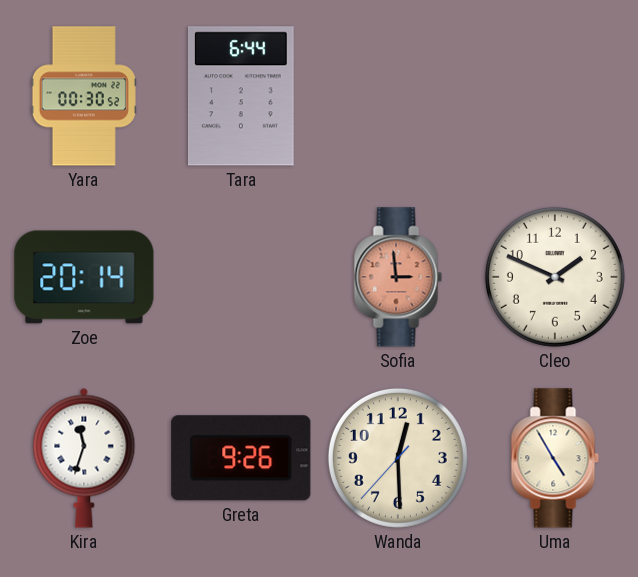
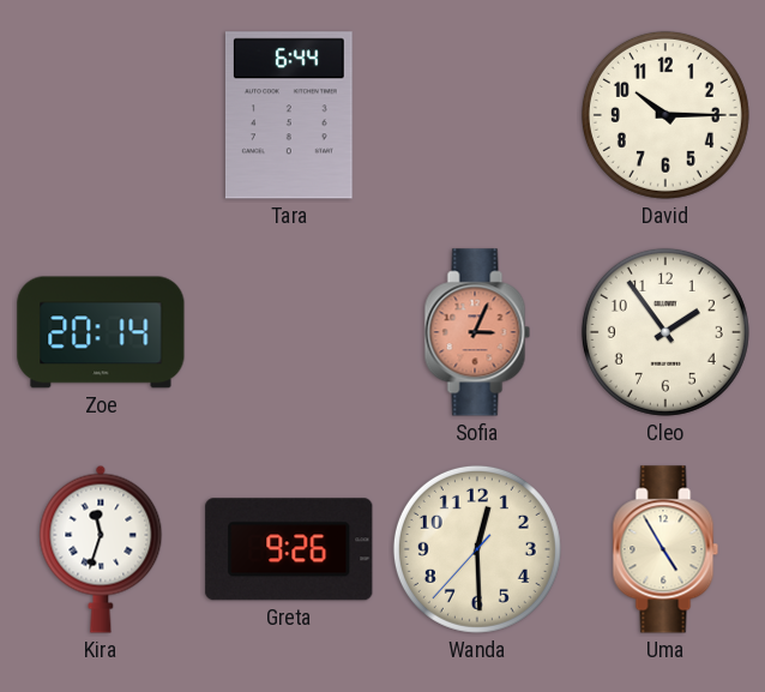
Yara: 00:30 -> none (84, 96)
David: none -> 10:15 (665, 115)
Sofia: 2:59 -> 3:04 (477, 332)
Cleo: 1:49 -> 1:54 (665, 332)
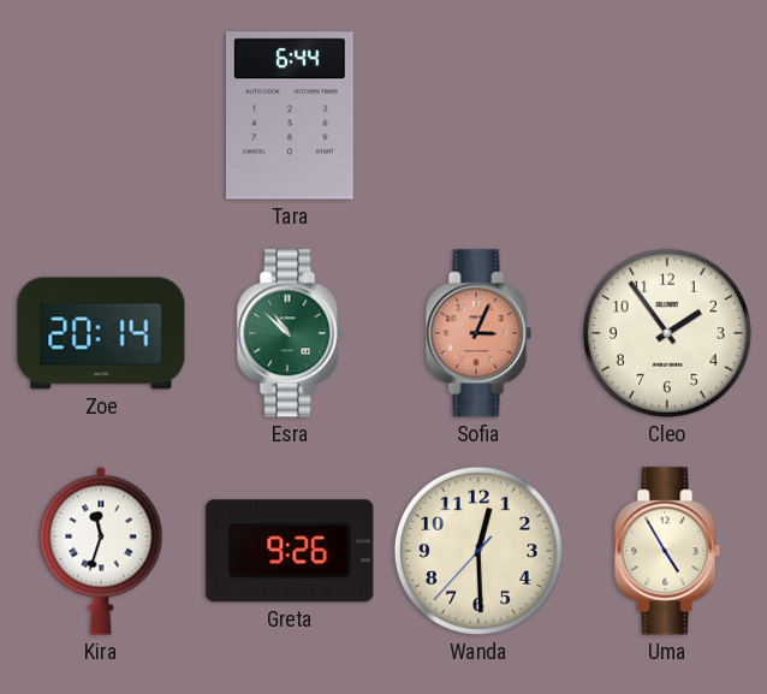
David: 10:15 -> none (665, 115)
Esra: none -> 10:52 (290, 333)
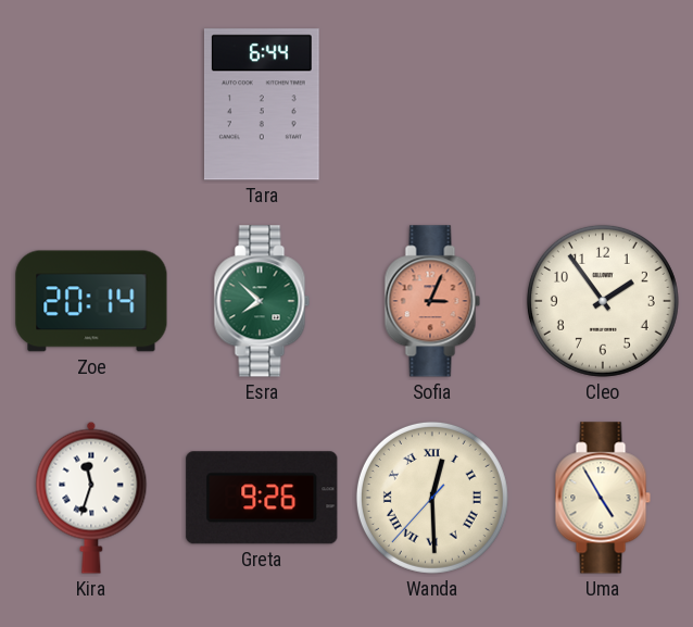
Esra: 10:52 -> 7:52 (262, 301)
Wanda numerals: Arabic -> Roman (432, 498)
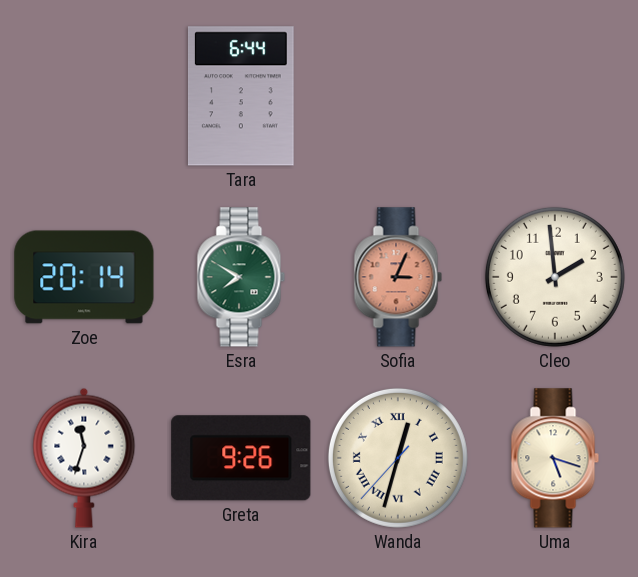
Esra: 7:52 -> 7:50 (241, 277)
Cleo: 1:54 -> 1:59 (555, 277)
Wanda: 12:29 -> 12:32 (398, 458)
Uma: 4:55 -> 5:18 (555, 458)
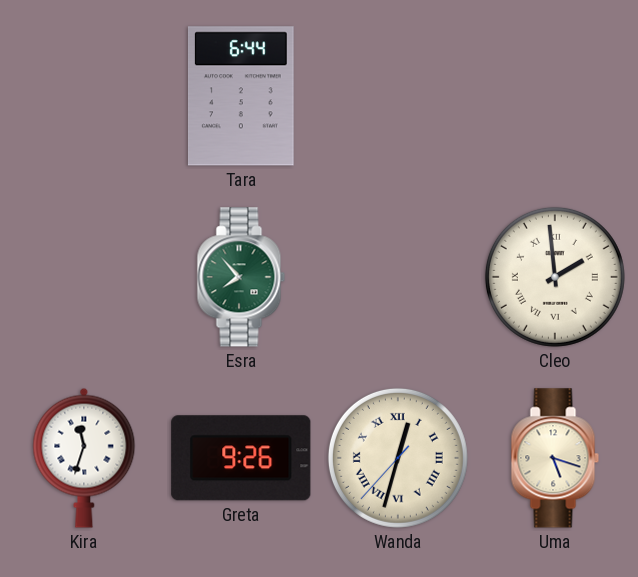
Zoe: 20:14 -> none (84, 277)
Esra: 7:50 -> 7:53 (241, 277)
Sofia: 3:04 -> none (398, 277)
Cleo numerals: Arabic -> Roman (555, 277)
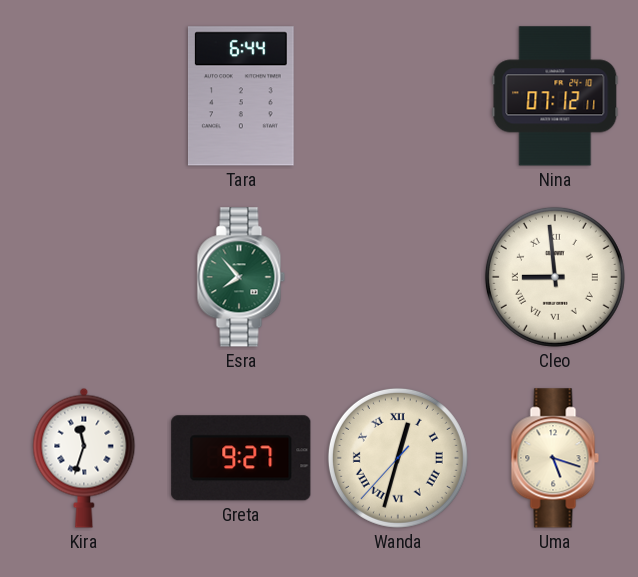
Nina: none -> 07:12 (555, 96)
Cleo: 1:59 -> 8:59 (555, 277)
Greta: 9:26 -> 9:27 (241, 458)
